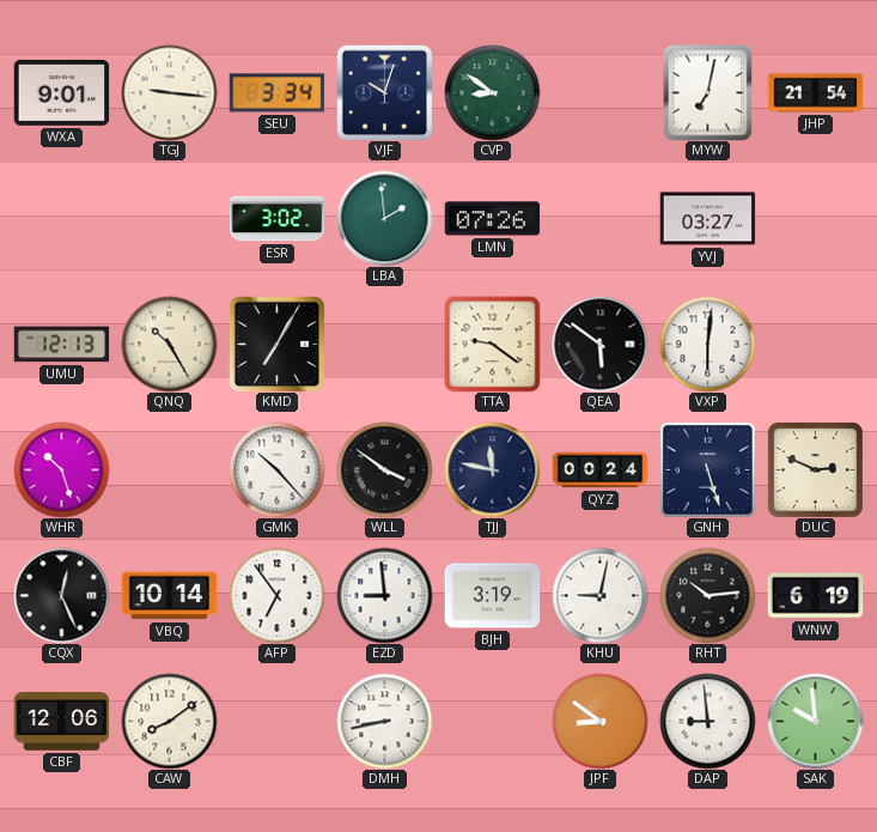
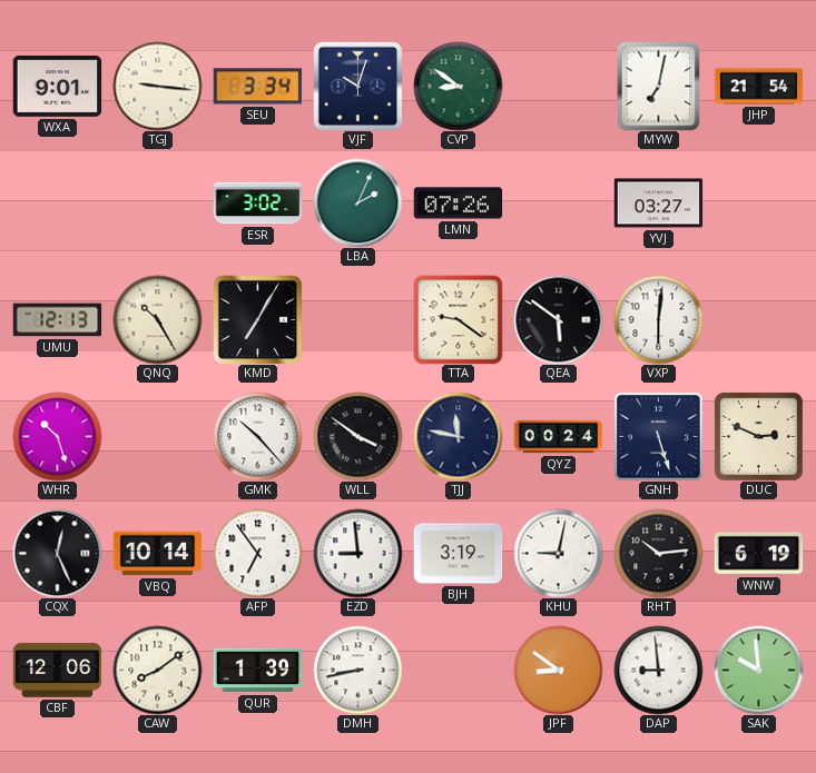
LBA: 1:59 -> 2:04 (357, 202)
QUR: none -> 1:39 (257, 671)
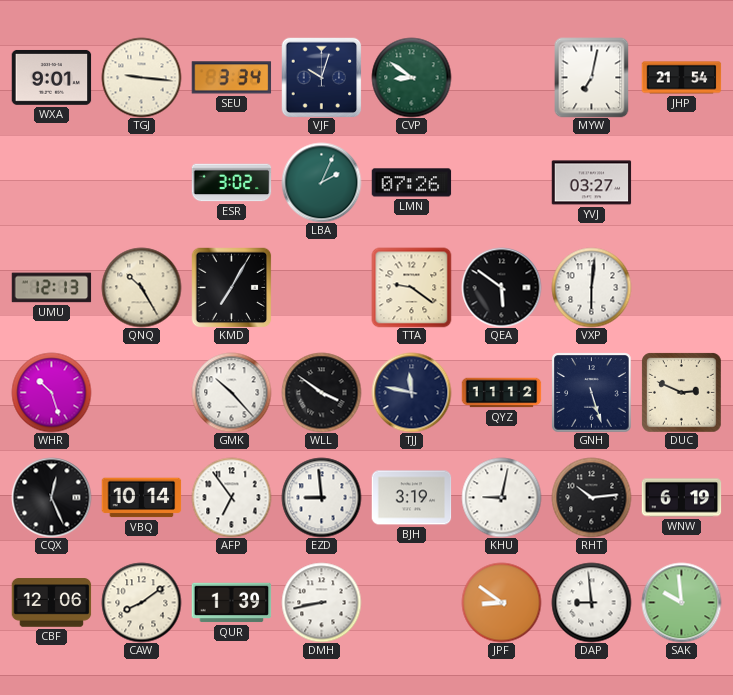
QYZ: 00:24 -> 11:12 (501, 393)
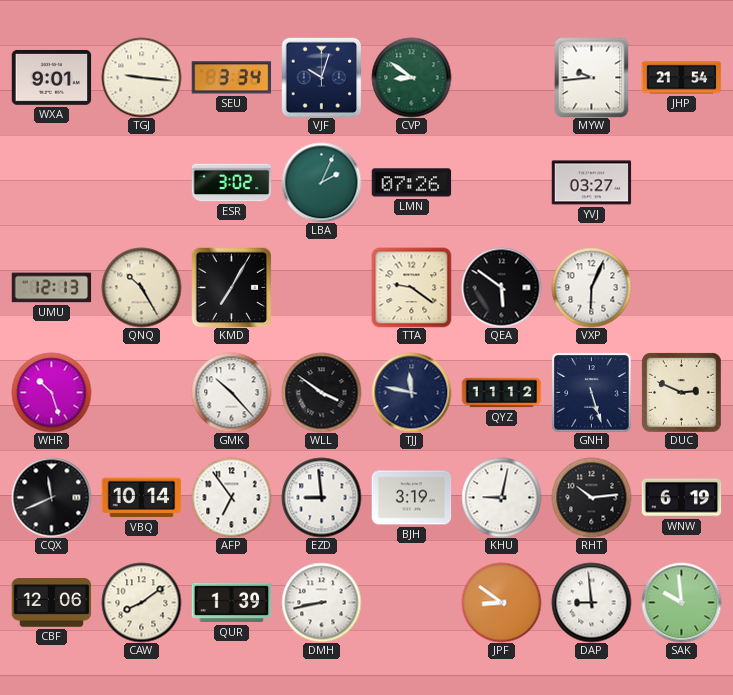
MYW: 7:02 -> 9:44 (592, 77)
VXP: 6:01 -> 6:04 (591, 287)
CQX: 12:26 -> 11:41 (51, 497)
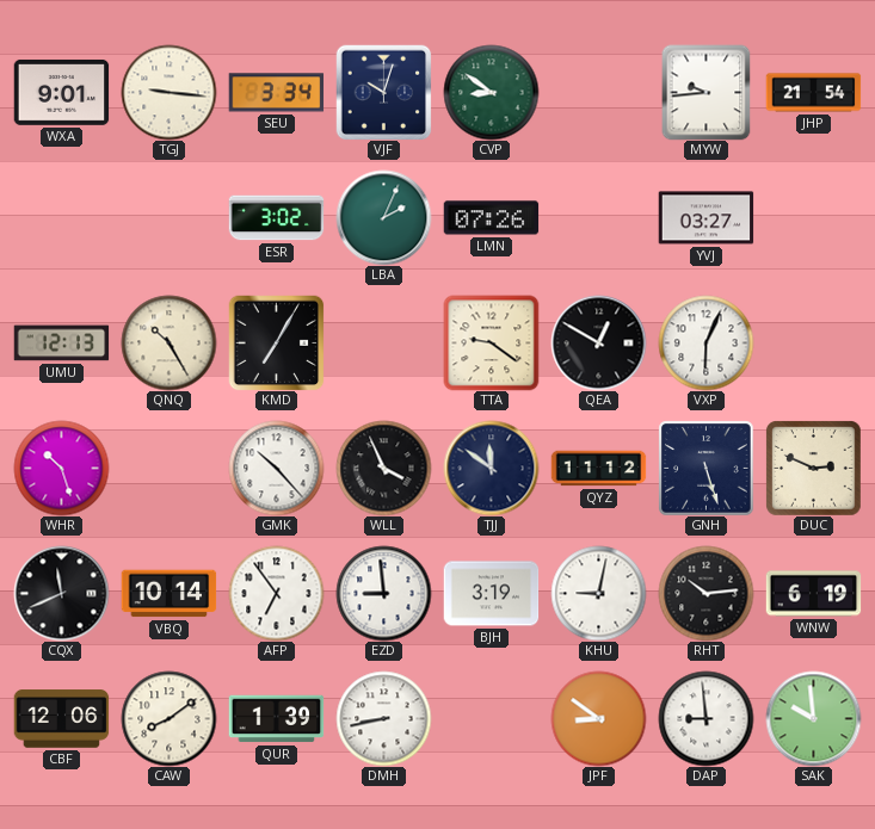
QEA: 5:51 -> 12:50 (598, 342)
WLL: 3:51 -> 3:56 (383, 468)
TJJ: 11:47 -> 11:51 (491, 468)
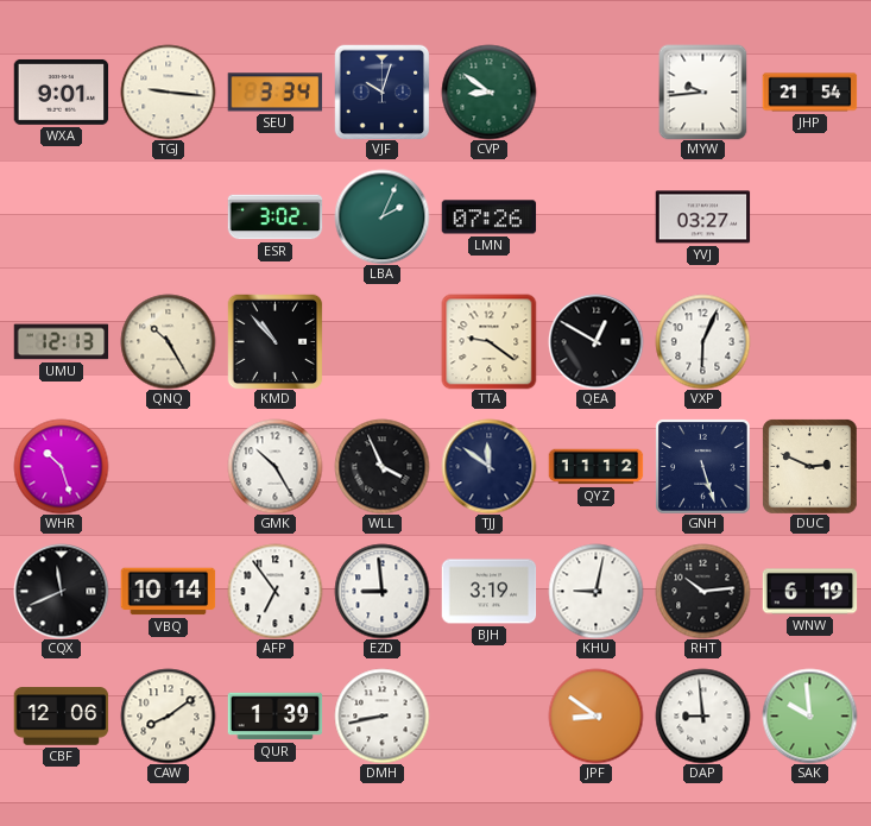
KMD: 7:05 -> 10:53 (274, 341)
GMK: 10:23 -> 10:25 (274, 466)
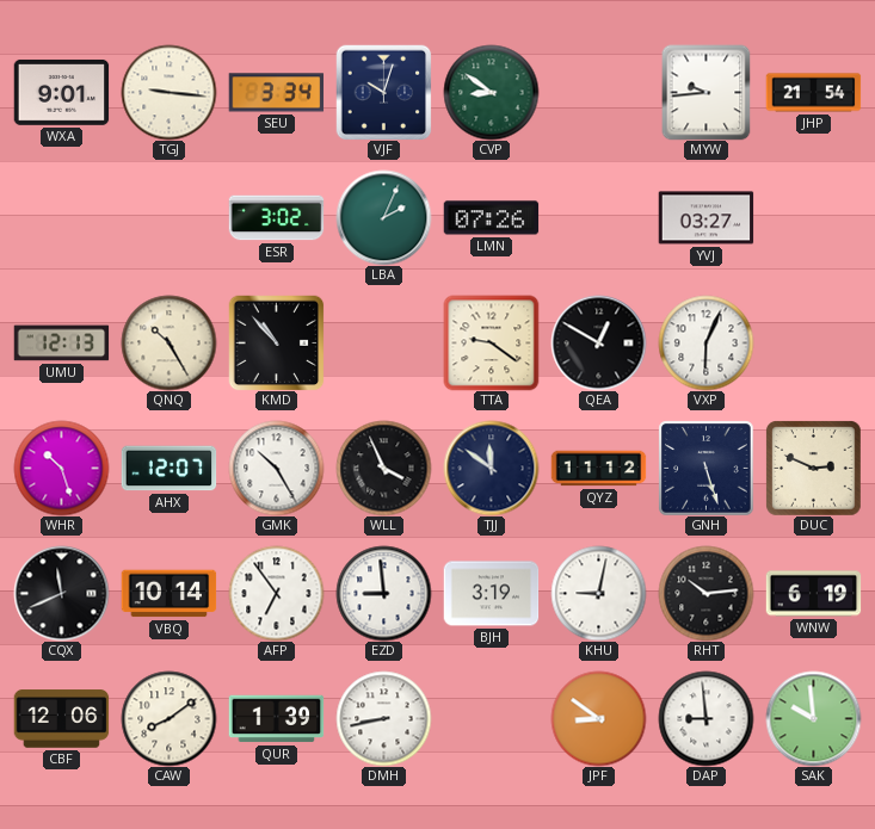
AHX: none -> 12:07 (168, 469)
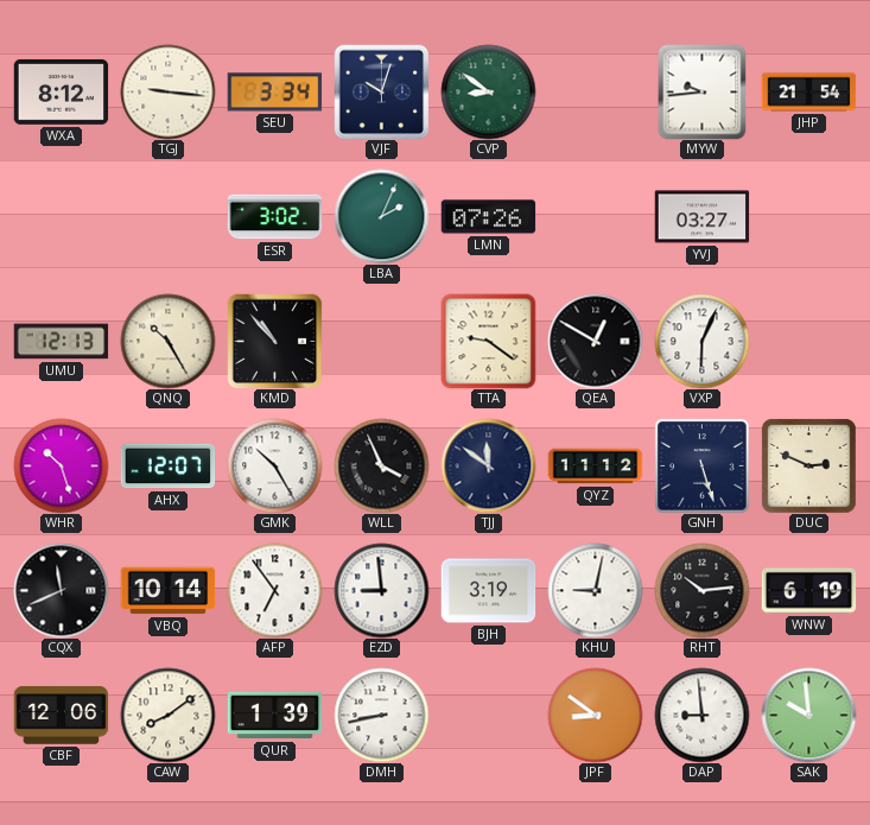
WXA: 9:01 -> 8:12 (61, 91)
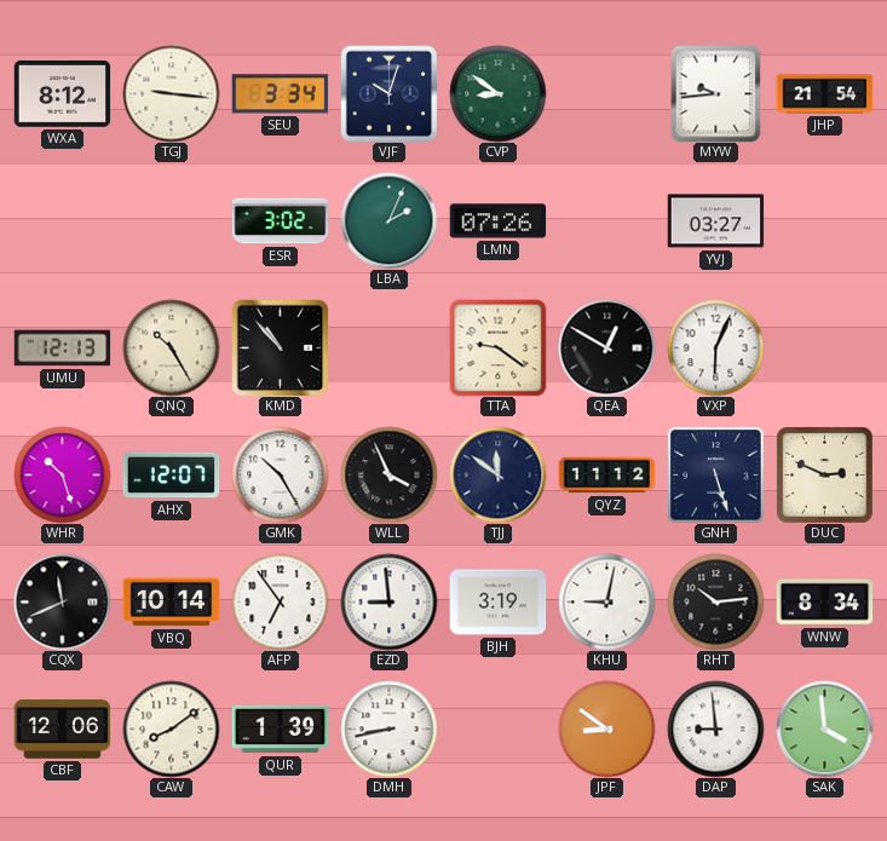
WNW: 6:19 -> 8:34 (824, 603)
SAK: 9:59 -> 3:59 (824, 728)
